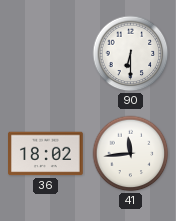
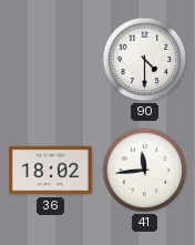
90: 6:30 -> 4:30 (145, 60)
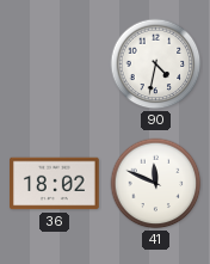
90: 4:30 -> 4:32 (156, 65)
41: 11:44 -> 11:49 (156, 184)
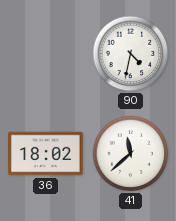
41: 11:49 -> 11:38 (131, 154)
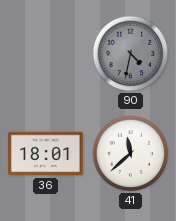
90 dial: white -> grey (131, 54)
36: 18:02 -> 18:01 (46, 154)
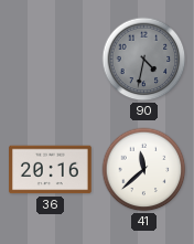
36: 18:01 -> 20:16 (51, 170)
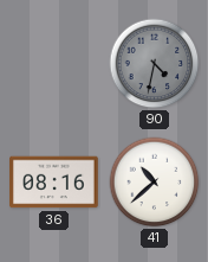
36: 20:16 -> 08:16 (54, 183)
41: 11:38 -> 10:38 (155, 183)
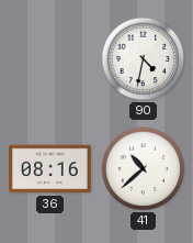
90 dial: grey -> white (144, 59)
